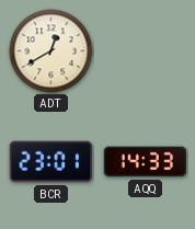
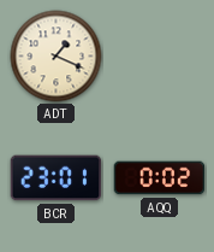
ADT: 12:40 -> 1:19 (57, 57)
AQQ: 14:33 -> 0:02 (160, 178)
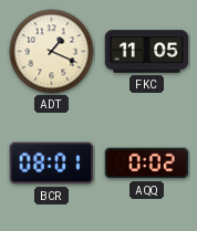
FKC: none -> 11:05 (147, 52)
BCR: 23:01 -> 08:01 (52, 164)
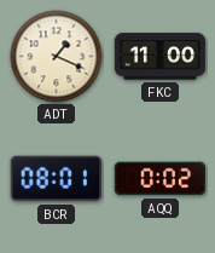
FKC: 11:05 -> 11:00 (161, 57)
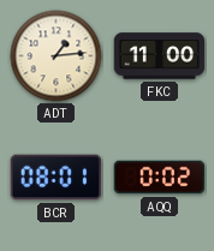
ADT: 1:19 -> 1:14 (57, 56)
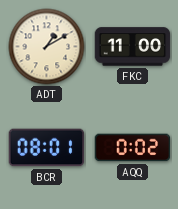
ADT: 1:14 -> 1:10 (47, 47)
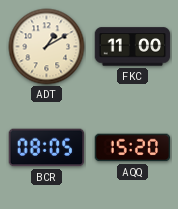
BCR: 08:01 -> 08:05 (47, 148)
AQQ: 0:02 -> 15:20 (133, 148)
